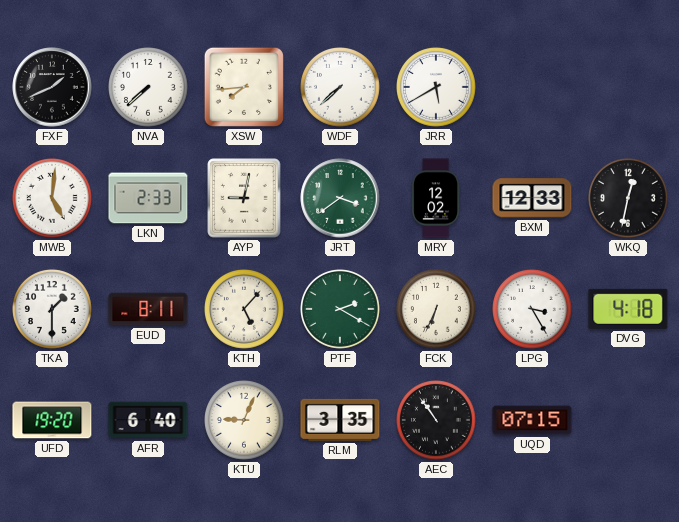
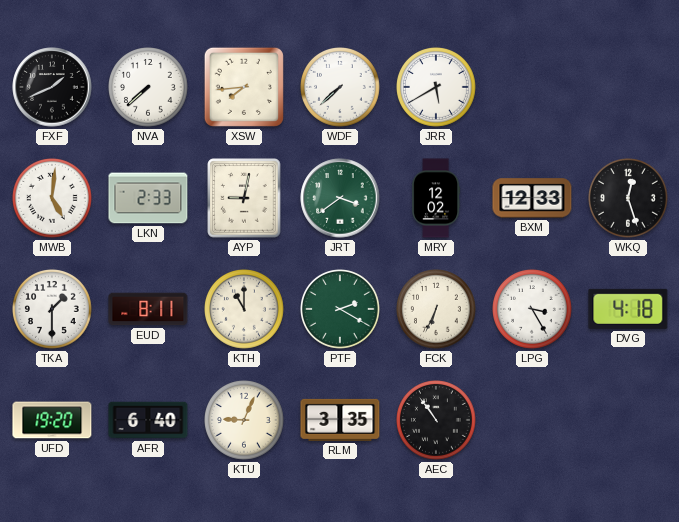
WKQ: 12:32 -> 12:27 (629, 199)
KTH: 5:07 -> 11:00 (245, 310)
UQD: 07:15 -> none (532, 420)
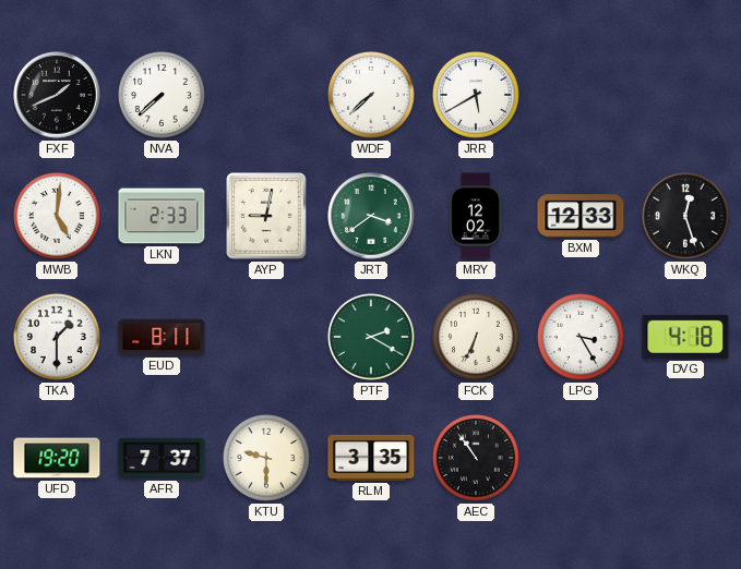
XSW: 7:44 -> none (244, 87)
KTH: 11:00 -> none (245, 310)
AFR: 6:40 -> 7:37 (162, 458)
KTU: 9:04 -> 9:30 (267, 459)
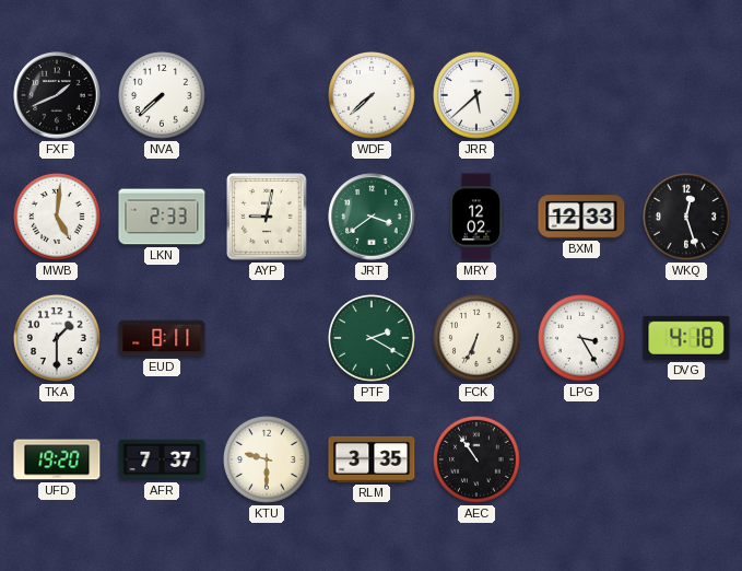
JRR: 5:40 -> 5:38 (478, 96)
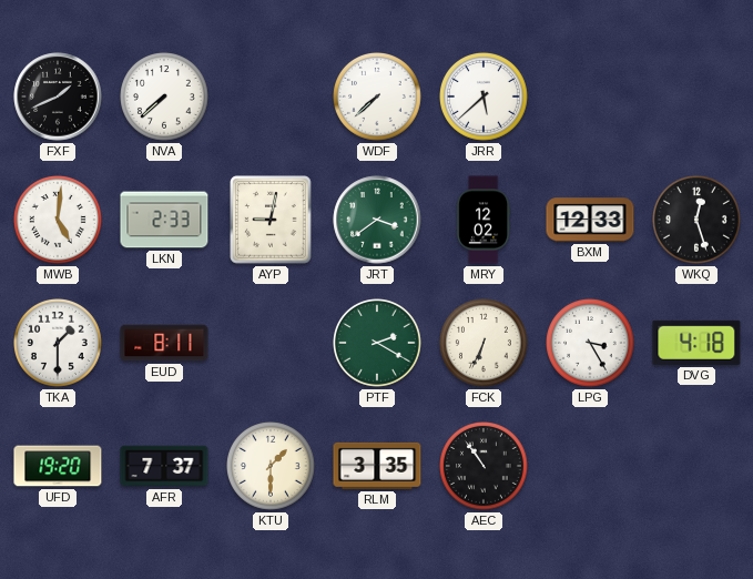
KTU: 9:30 -> 1:30 (272, 467)
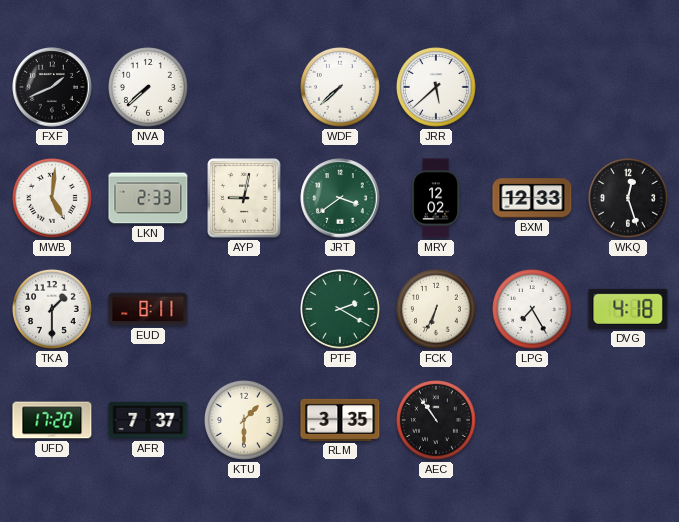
LPG: 3:25 -> 7:25 (533, 310)
UFD: 19:20 -> 17:20 (52, 420)
